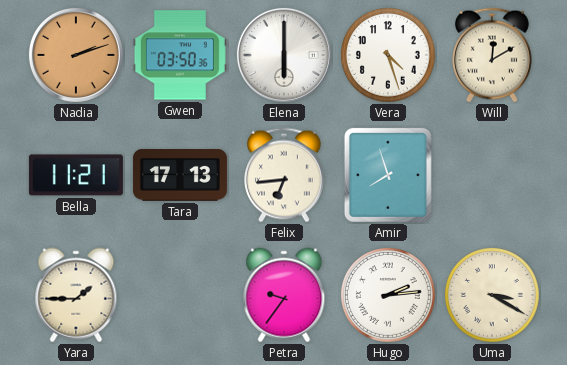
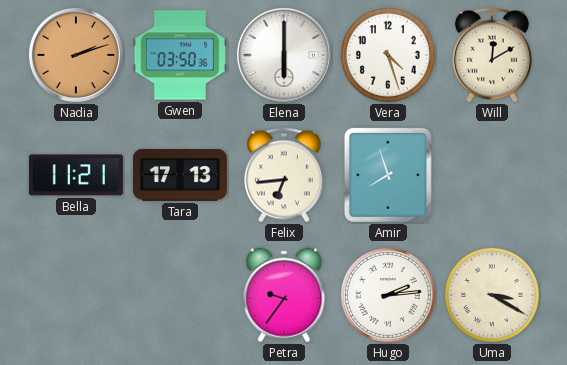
Yara: 1:45 -> none (76, 295)
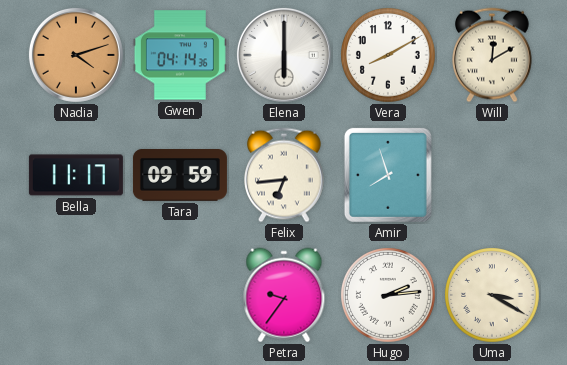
Nadia: 2:12 -> 4:12 (76, 55)
Gwen: 03:50 -> 04:14 (180, 55)
Vera: 4:27 -> 8:10 (389, 56)
Bella: 11:21 -> 11:17 (76, 175)
Tara: 17:13 -> 09:59 (180, 176)
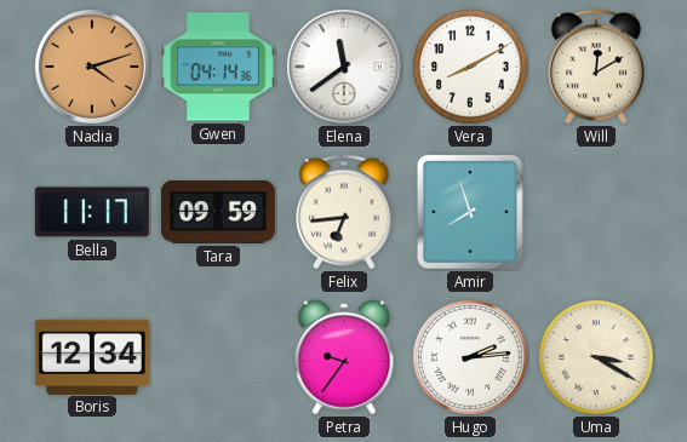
Elena: 6:00 -> 11:39 (344, 67)
Boris: none -> 12:34 (92, 356)
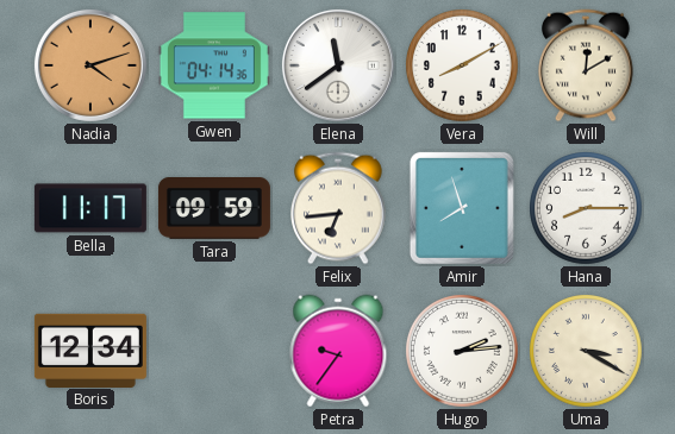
Hana: none -> 8:15 (587, 209)
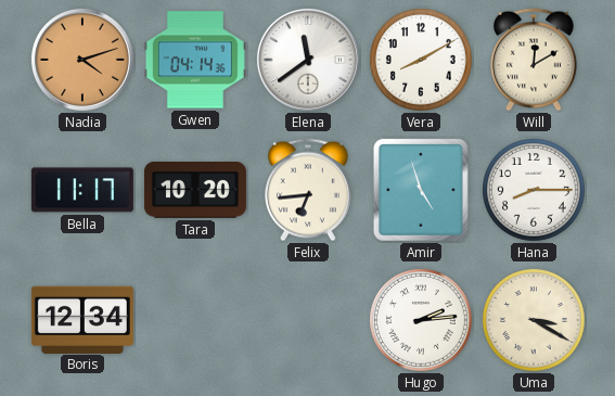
Tara: 09:59 -> 10:20 (195, 191)
Amir: 7:57 -> 4:57 (421, 190)
Petra: 9:36 -> none (338, 351)
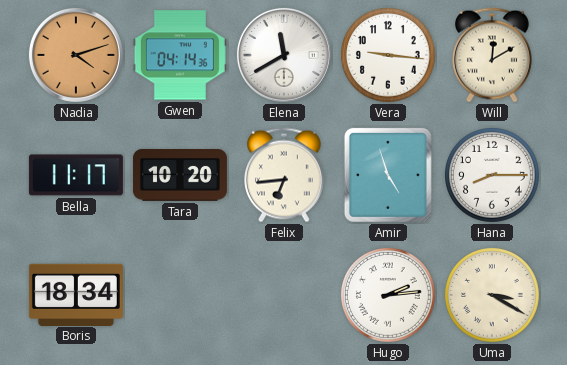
Elena: 11:39 -> 11:40 (284, 55)
Vera: 8:10 -> 9:16 (389, 56)
Boris: 12:34 -> 18:34 (76, 294)
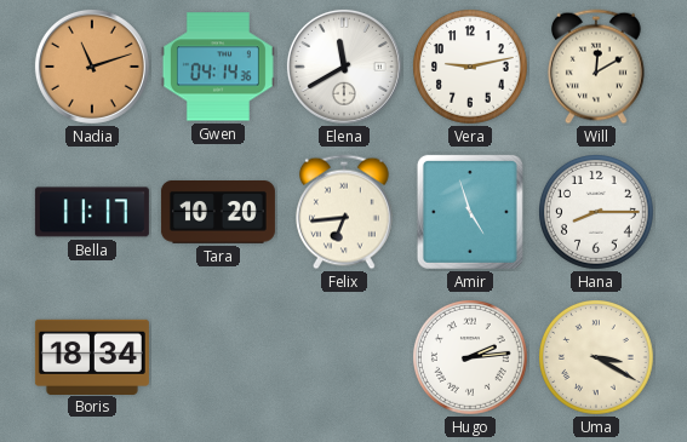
Nadia: 4:12 -> 11:12 (92, 67)
Vera: 9:16 -> 9:13 (471, 68)
